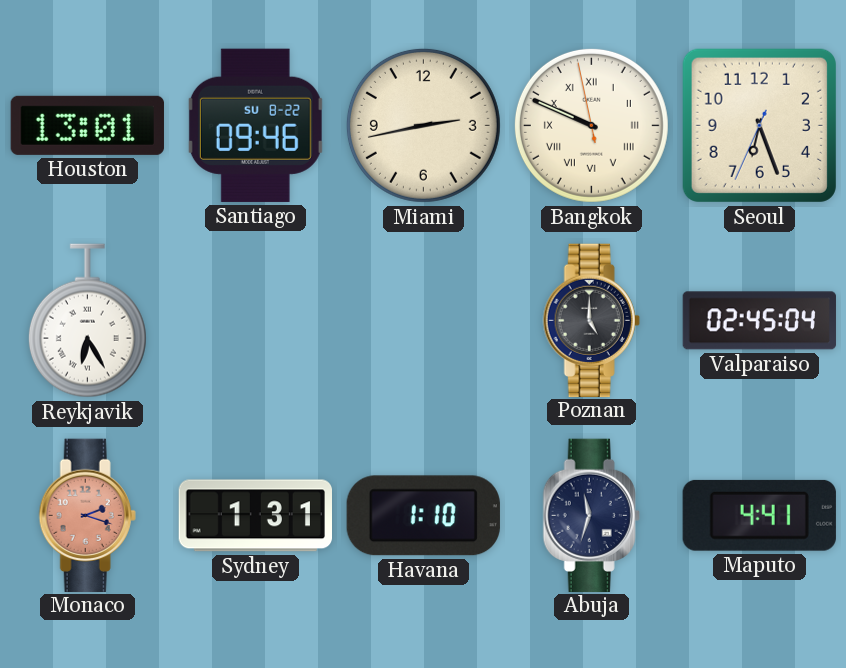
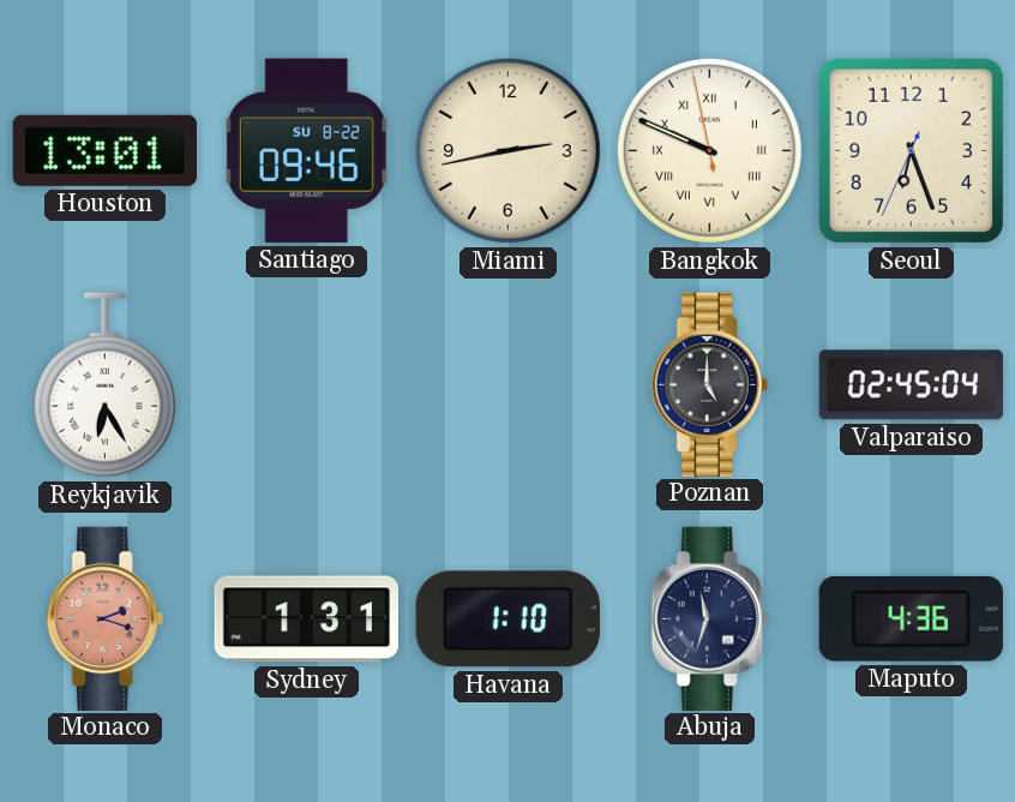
Maputo: 4:41 -> 4:36 (911, 618)
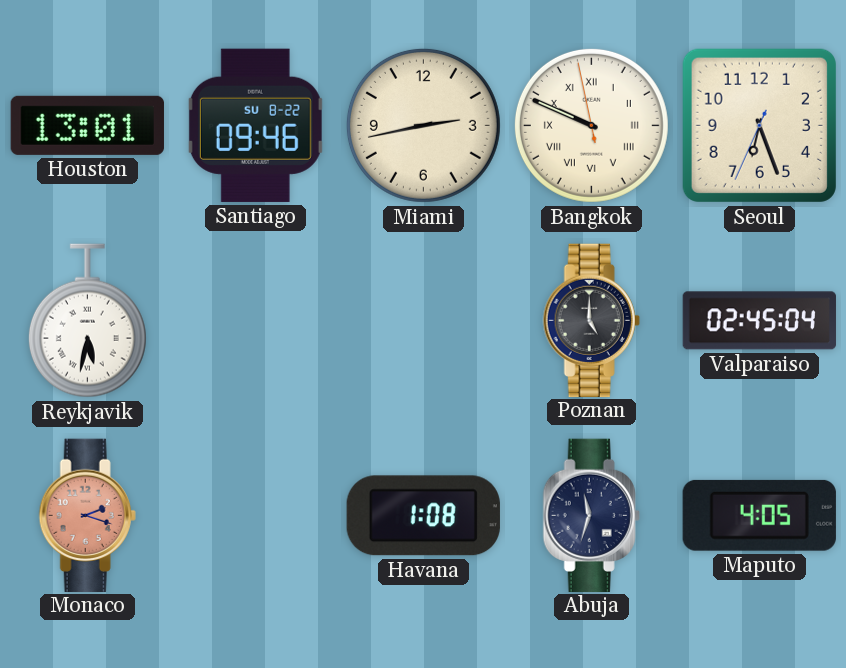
Reykjavik: 6:25 -> 5:32 (87, 321)
Sydney: 1:31 -> none (306, 620)
Havana: 1:10 -> 1:08 (423, 516)
Maputo: 4:36 -> 4:05 (759, 515)
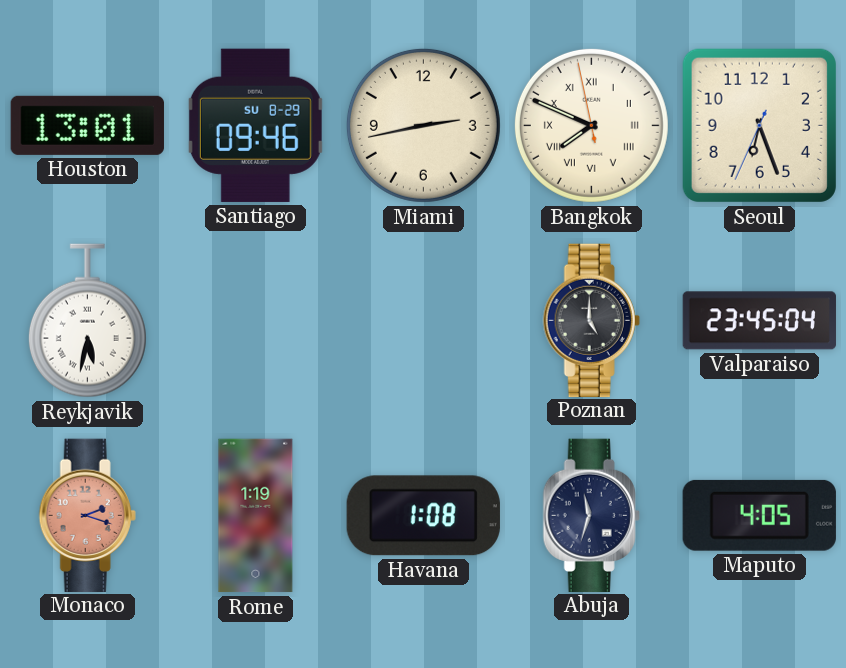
Santiago date: SU 8-22 -> SU 8-29 (255, 125)
Bangkok: 9:48 -> 7:48 (591, 125)
Valparaiso: 02:45 -> 23:45 (759, 321)
Rome: none -> 1:19 (256, 516)
